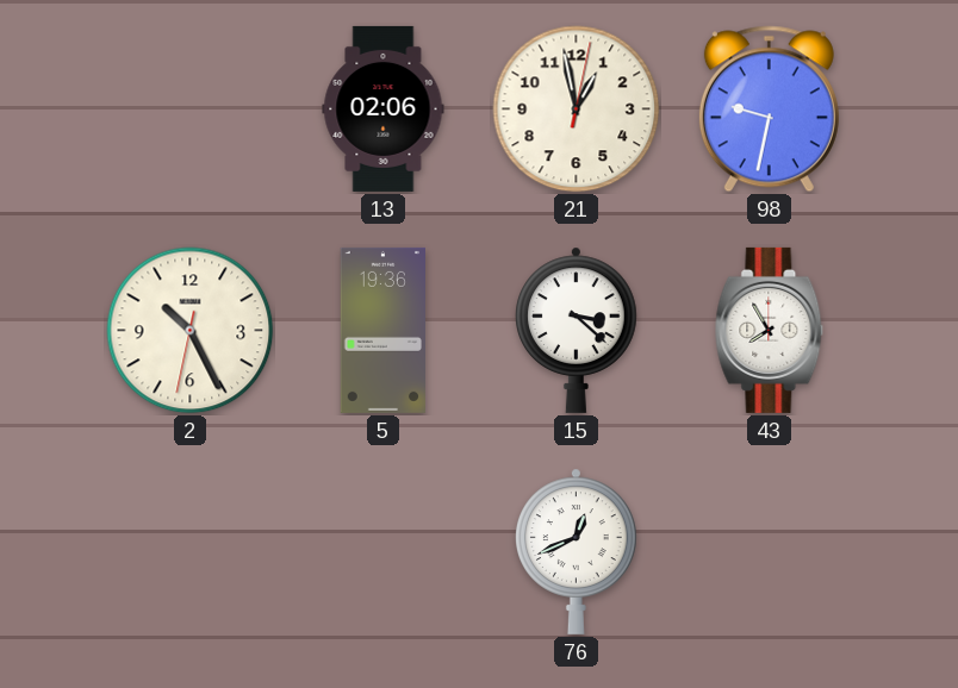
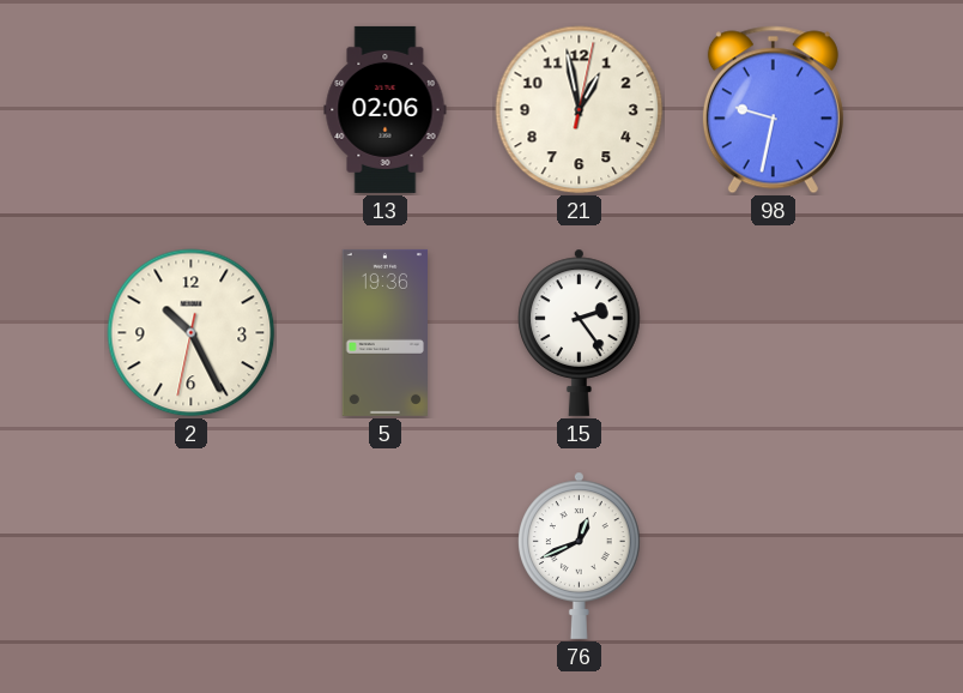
15: 3:22 -> 2:24 (580, 332)
43: 7:55 -> none (770, 330)
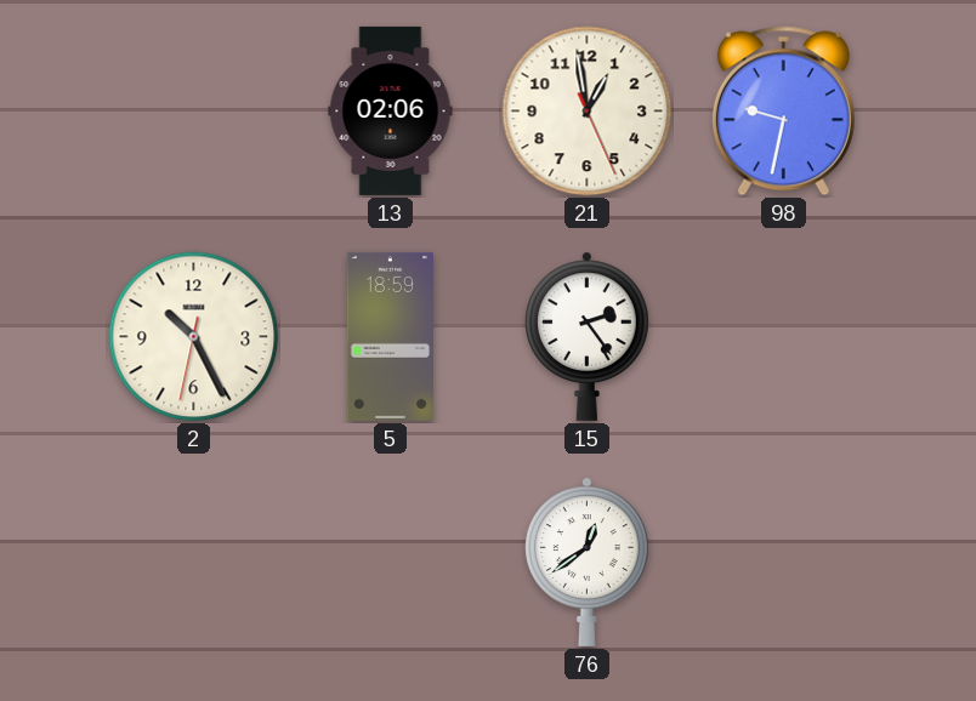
21: 12:58:02 -> 12:58:26 (588, 112)
5: 19:36 -> 18:59 (391, 336)
76: 12:41 -> 12:39 (588, 562)
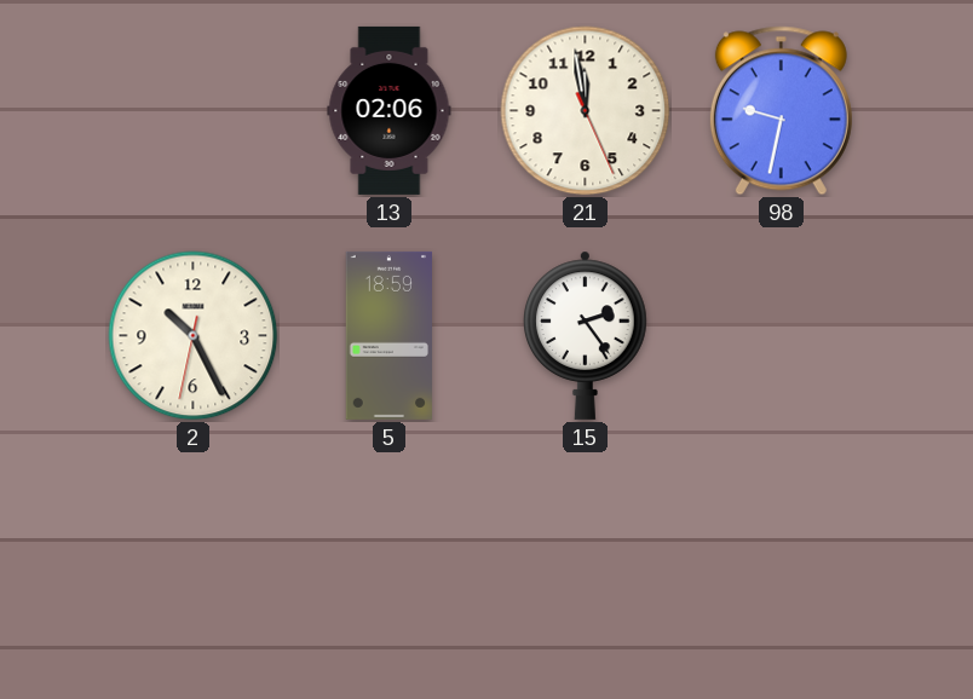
21: 12:58 -> 11:58 (586, 111)
76: 12:39 -> none (588, 562)
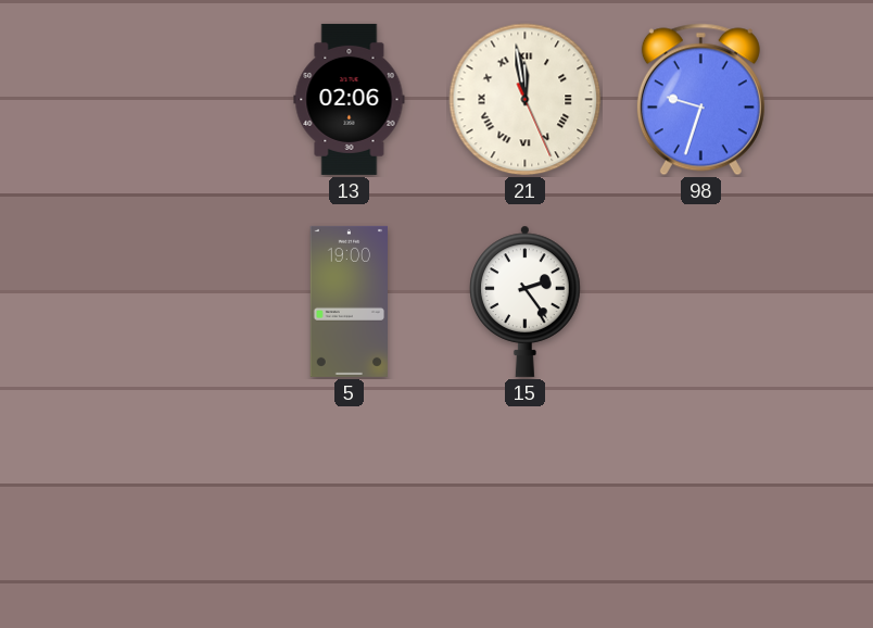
21 numerals: Arabic -> Roman (526, 100)
98: 9:32 -> 9:33 (700, 100)
2: 10:25 -> none (194, 336)
5: 18:59 -> 19:00 (350, 301)
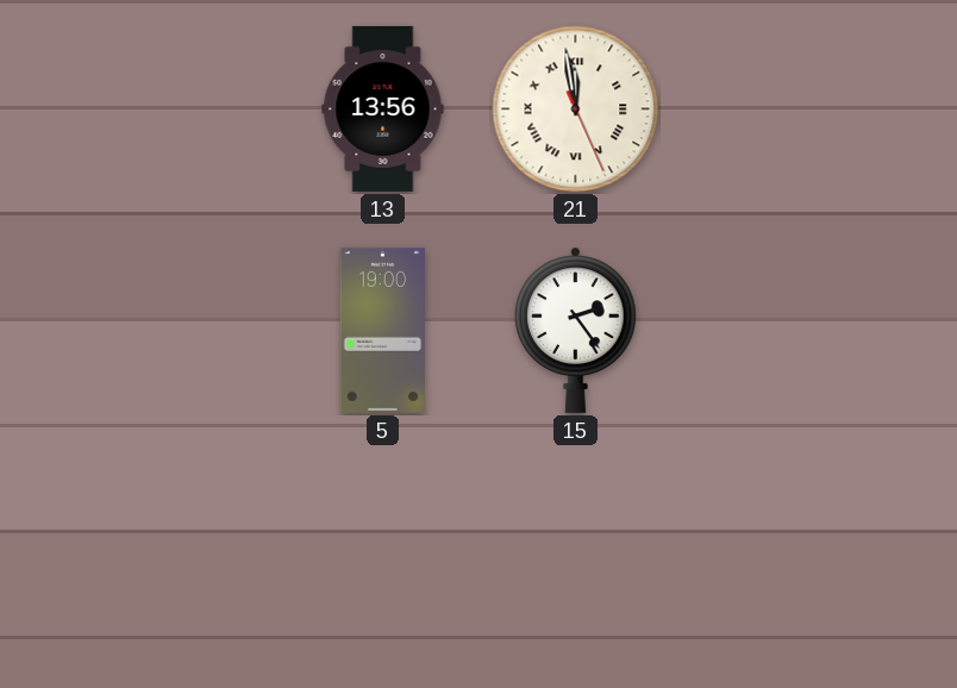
13: 02:06 -> 13:56 (383, 108)
98: 9:33 -> none (700, 100)
